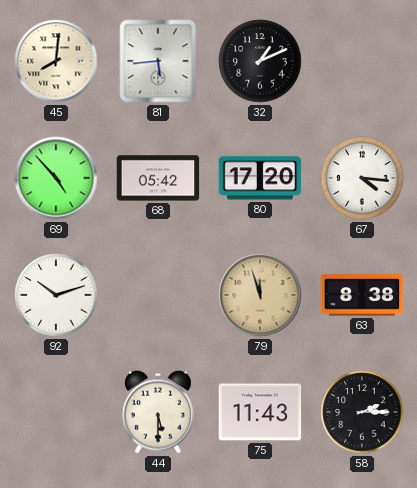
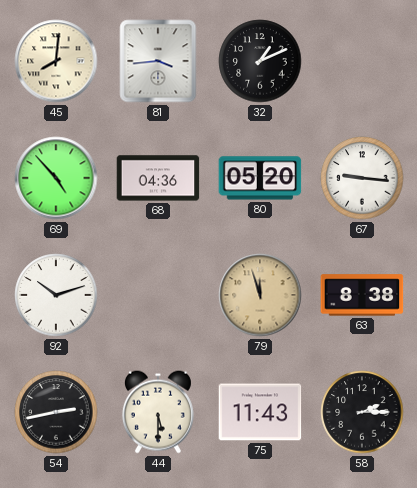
81: 5:44 -> 3:44 (158, 61)
68: 05:42 -> 04:36 (158, 178)
80: 17:20 -> 05:20 (260, 178)
67: 4:16 -> 9:16 (362, 178)
54: none -> 2:43 (56, 412)
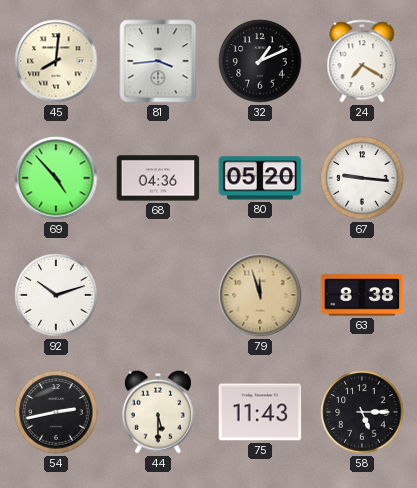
24: none -> 7:20 (362, 61)
58: 2:15 -> 5:15 (362, 412)
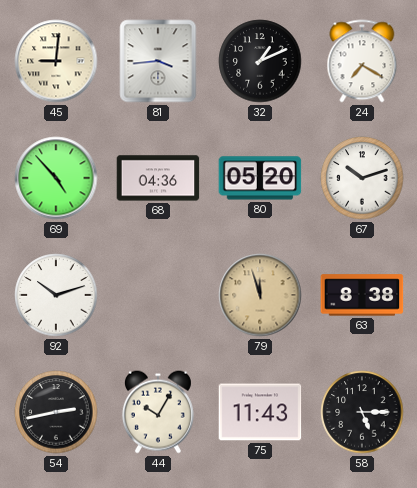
45: 8:01 -> 9:01 (56, 61)
67: 9:16 -> 10:12 (362, 178)
44: 5:30 -> 10:05 (158, 412)
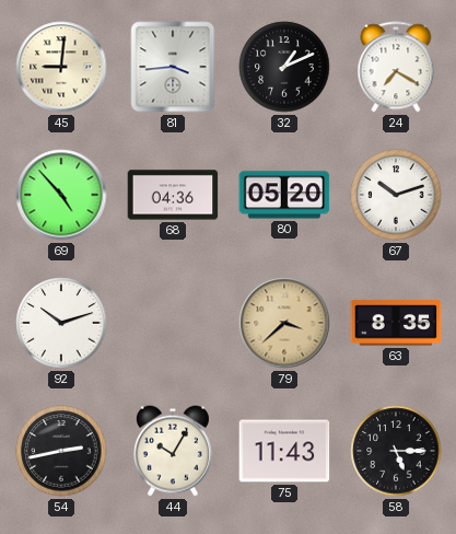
79: 11:57 -> 3:38 (284, 323)
63: 8:38 -> 8:35 (396, 323)
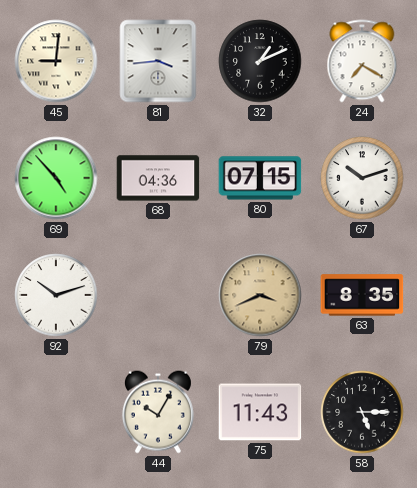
80: 05:20 -> 07:15 (260, 178)
79: 3:38 -> 3:41 (260, 295)
54: 2:43 -> none (61, 451)
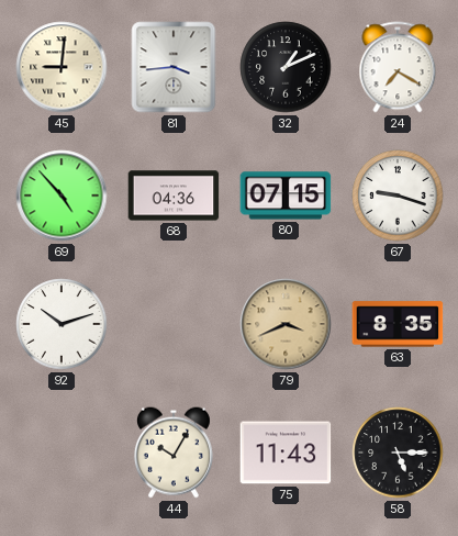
67: 10:12 -> 9:18 (398, 196)
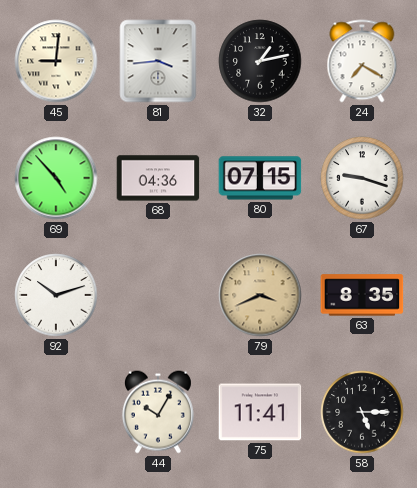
32: 1:11 -> 1:13 (260, 61)
75: 11:43 -> 11:41 (260, 412)
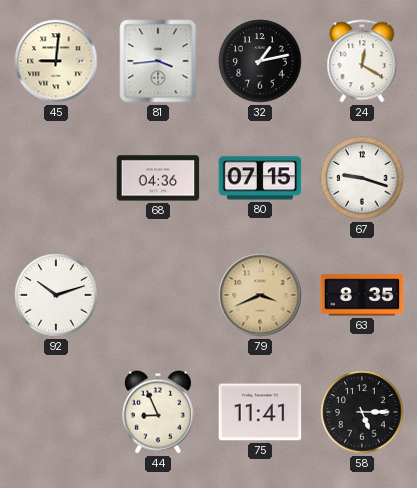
24: 7:20 -> 12:20 (362, 61)
69: 4:53 -> none (56, 178)
44: 10:05 -> 8:56 (158, 412)
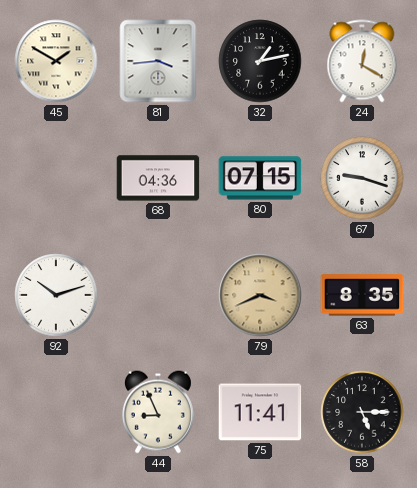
45: 9:01 -> 1:50 (56, 61)
